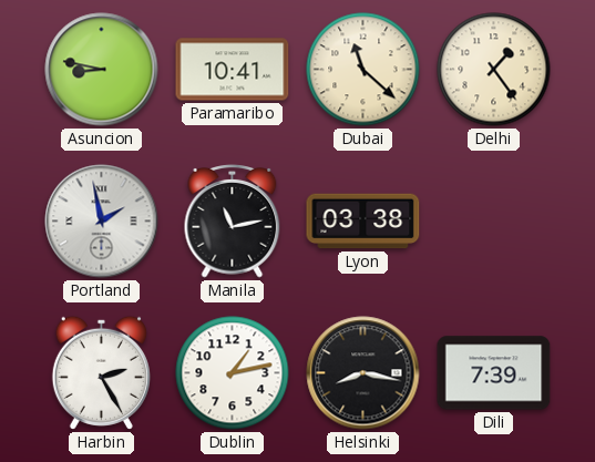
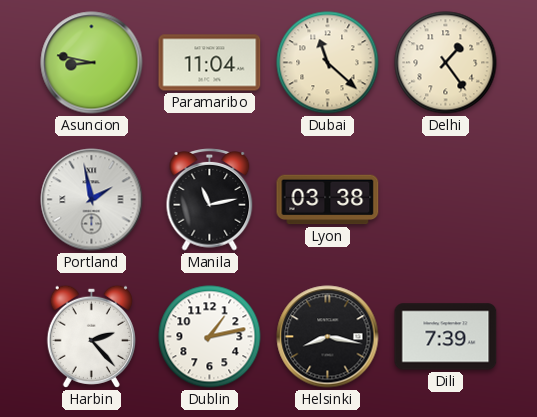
Paramaribo: 10:41 -> 11:04 (210, 63)
Harbin: 2:25 -> 2:23 (91, 336)
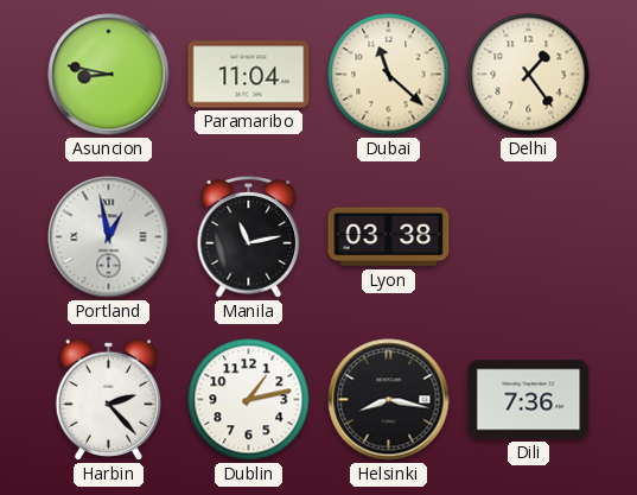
Portland: 1:58 -> 12:58 (109, 237)
Dili: 7:39 -> 7:36 (529, 400)
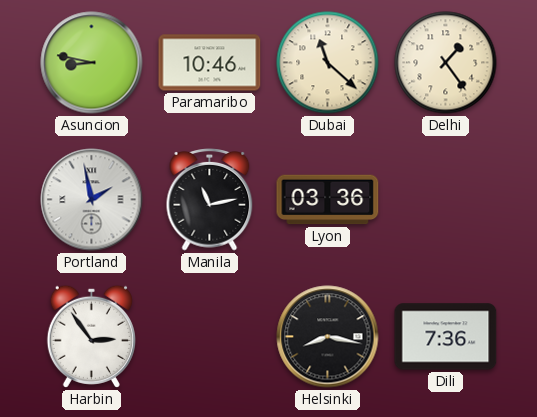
Paramaribo: 11:04 -> 10:46 (210, 63)
Portland: 12:58 -> 1:58 (92, 200)
Lyon: 03:38 -> 03:36 (328, 200)
Harbin: 2:23 -> 2:54 (91, 336)
Dublin: 1:13 -> none (249, 400)
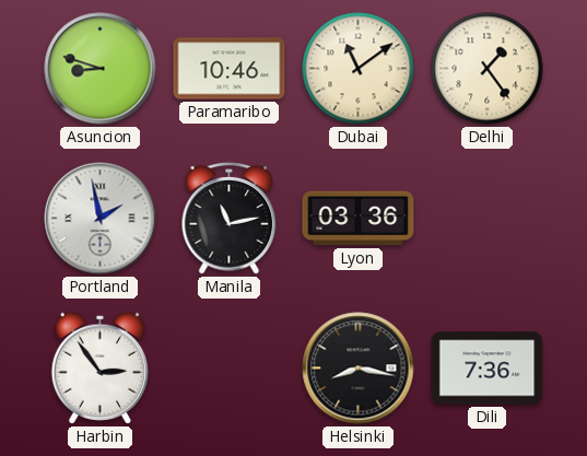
Asuncion: 8:47 -> 8:48 (101, 69)
Dubai: 11:22 -> 11:09 (359, 69)
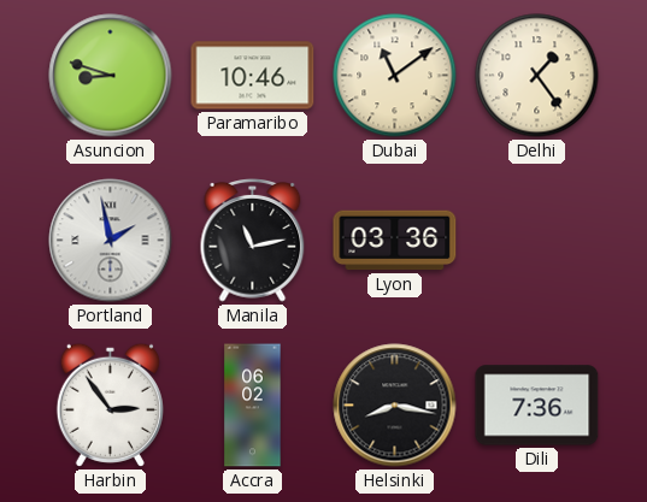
Accra: none -> 06:02 (253, 406)
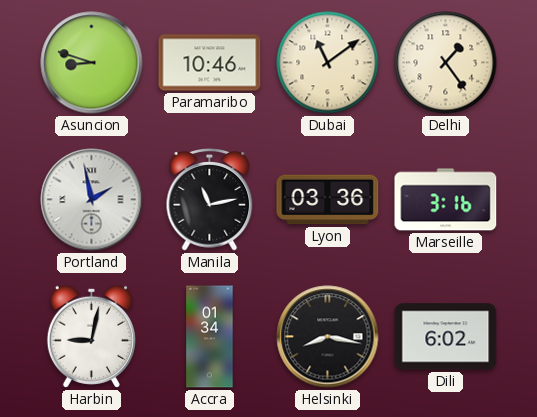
Marseille: none -> 3:16 (446, 200)
Harbin: 2:54 -> 9:02 (91, 336)
Accra: 06:02 -> 01:34 (210, 337)
Dili: 7:36 -> 6:02 (446, 337)
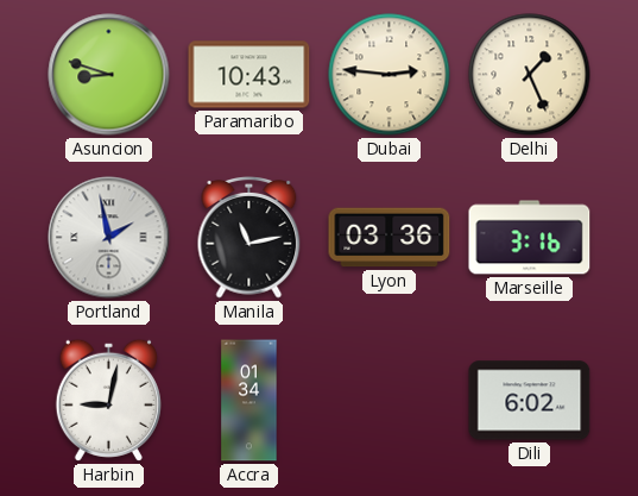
Paramaribo: 10:46 -> 10:43 (249, 75)
Dubai: 11:09 -> 2:46 (390, 75)
Delhi: 1:24 -> 1:26 (530, 75)
Helsinki: 8:17 -> none (328, 337)
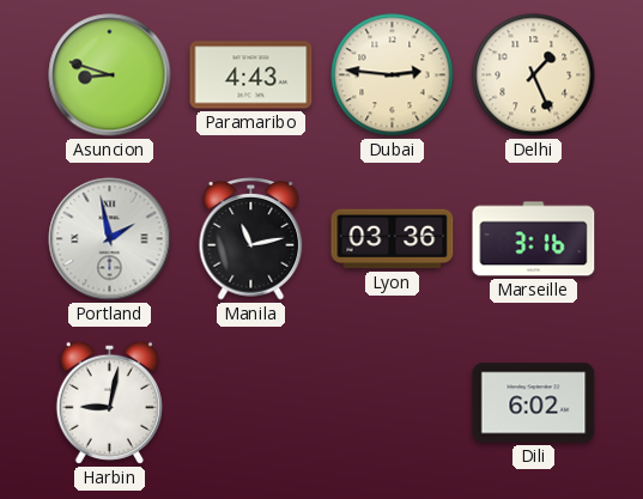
Paramaribo: 10:43 -> 4:43 (251, 75)
Accra: 01:34 -> none (249, 401)
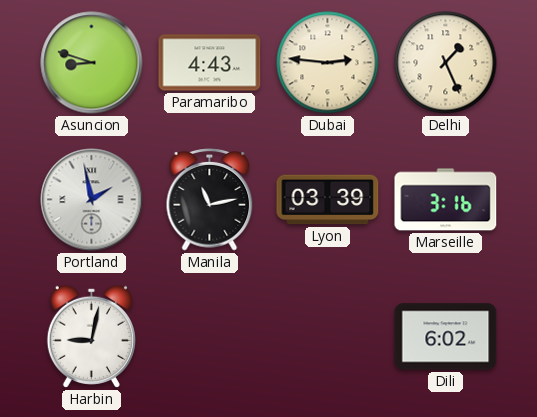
Lyon: 03:36 -> 03:39 (328, 200)
